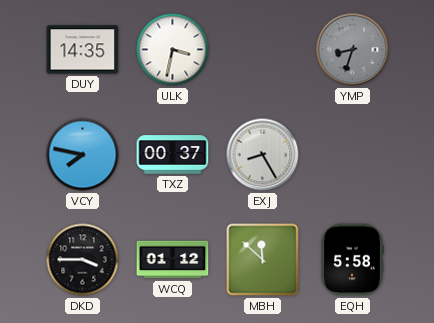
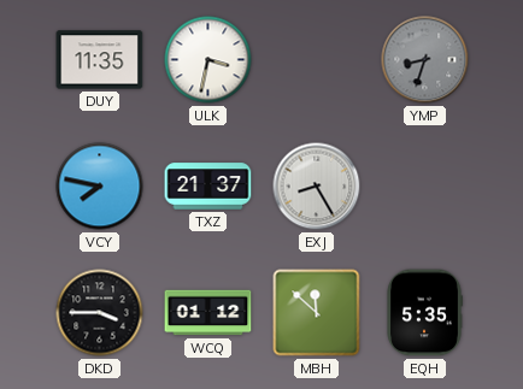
DUY: 14:35 -> 11:35 (100, 60)
TXZ: 00:37 -> 21:37 (208, 187)
EQH: 5:58 -> 5:35 (424, 313)
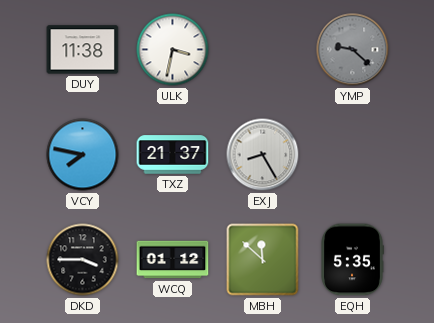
DUY: 11:35 -> 11:38 (83, 50)
YMP: 8:33 -> 9:22 (353, 50)
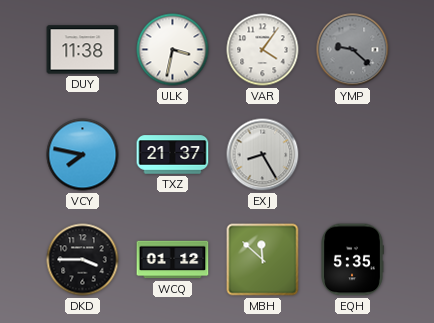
VAR: none -> 4:06 (263, 50)
